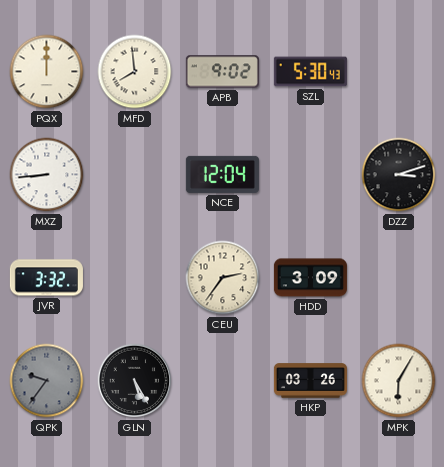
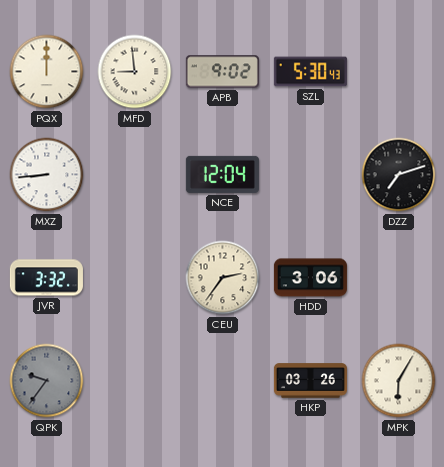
MFD: 7:59 -> 8:59 (135, 72)
DZZ: 3:12 -> 7:12 (399, 175)
HDD: 3:09 -> 3:06 (310, 278)
GLN: 5:25 -> none (135, 381)
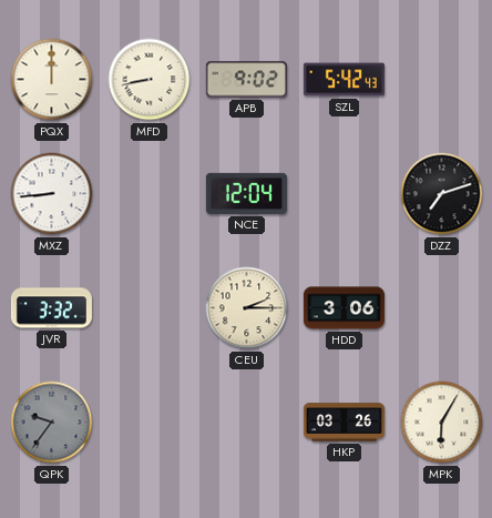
MFD: 8:59 -> 8:43 (150, 80)
SZL: 5:30 -> 5:42 (344, 80)
CEU: 2:36 -> 2:15 (247, 308)
